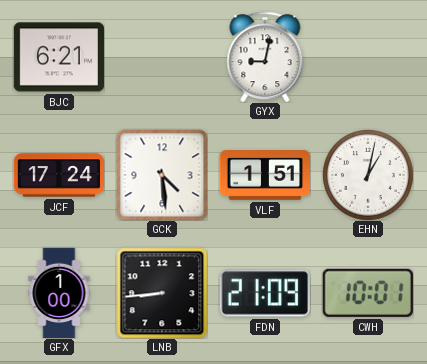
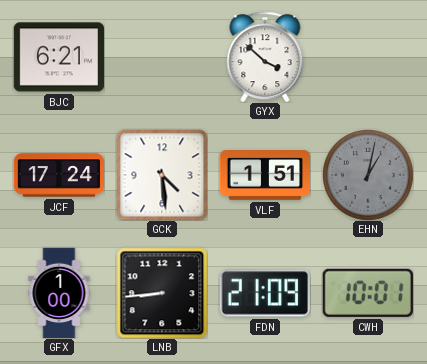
GYX: 9:02 -> 3:52 (265, 57)
EHN dial: white -> grey (368, 175)
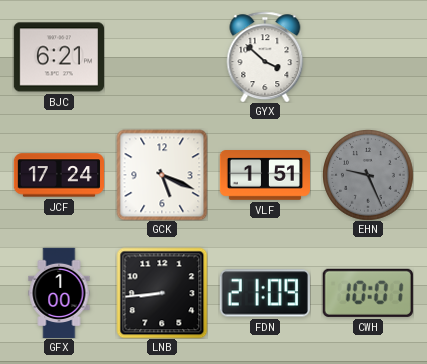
GCK: 4:29 -> 5:19 (162, 175)
EHN: 1:02 -> 9:26 (368, 175)
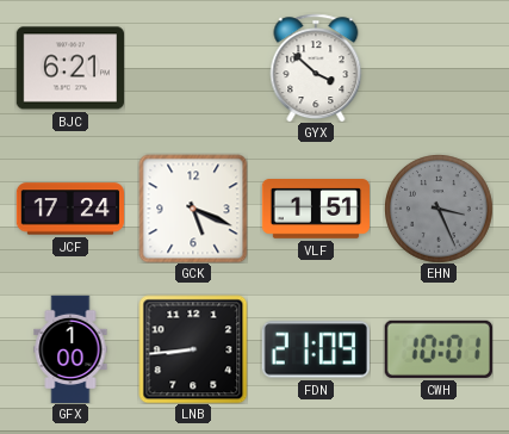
EHN: 9:26 -> 3:26 (439, 209)
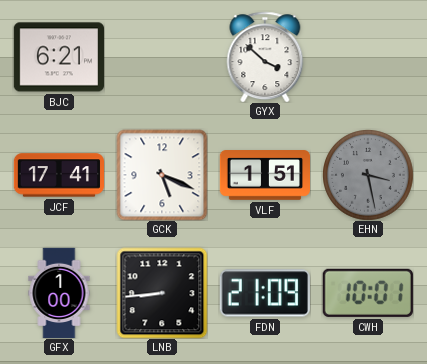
JCF: 17:24 -> 17:41 (59, 175)
EHN: 3:26 -> 3:28 (368, 175)
